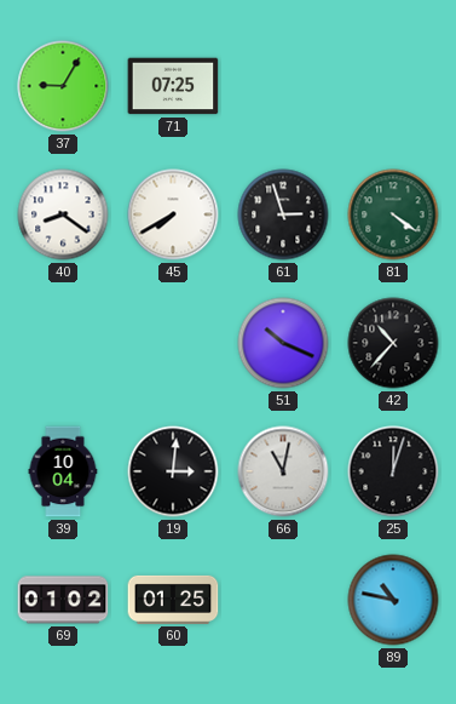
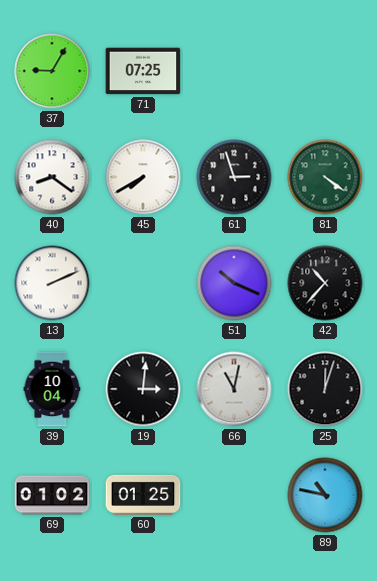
13: none -> 2:11 (52, 283)
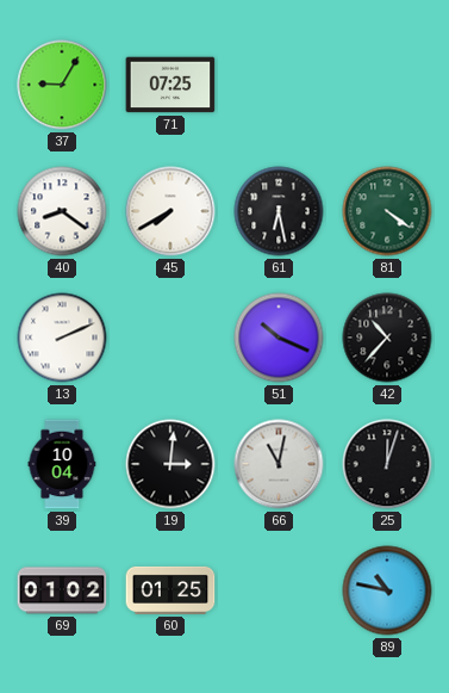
61: 2:57 -> 6:28 (279, 211)
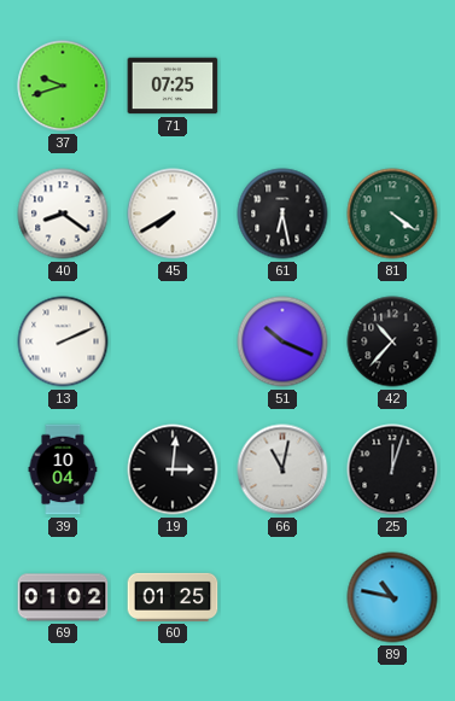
37: 9:05 -> 9:42 (63, 86)
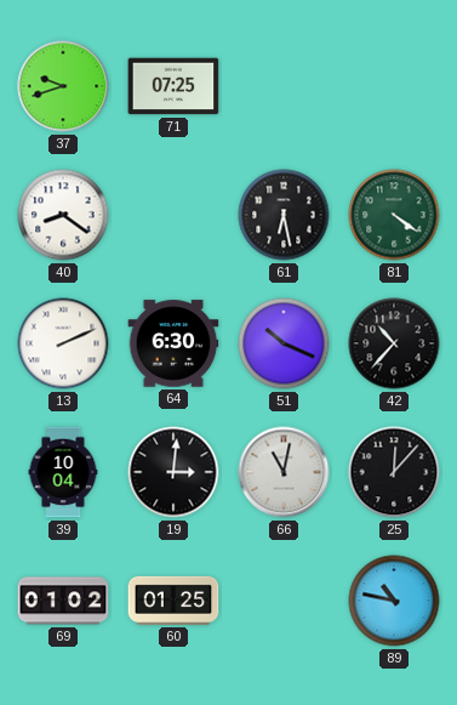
45: 7:40 -> none (173, 214)
64: none -> 6:30 (173, 343)
25: 12:03 -> 12:07 (394, 472)
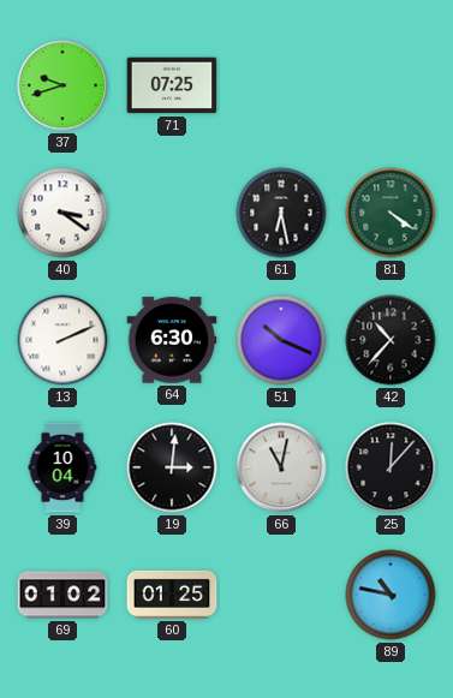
40: 8:21 -> 3:21 (62, 213)
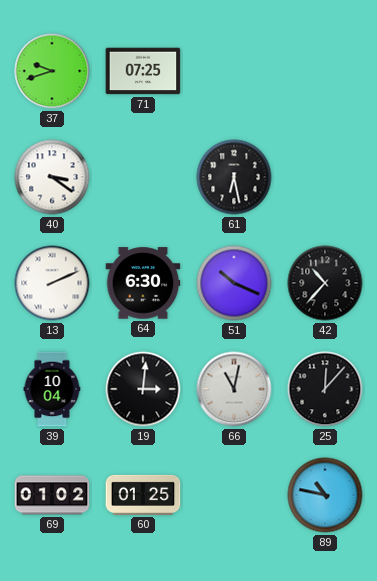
81: 4:21 -> none (391, 213)
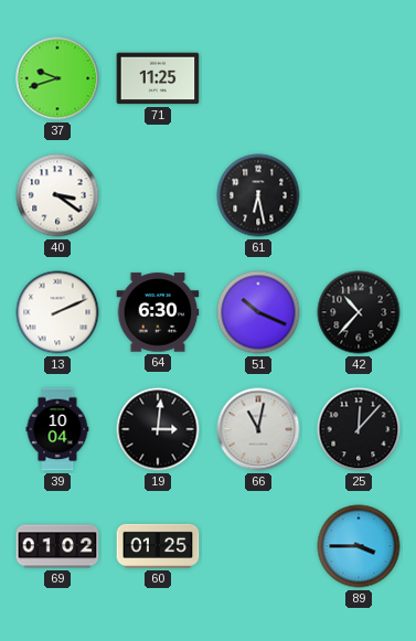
71: 07:25 -> 11:25 (158, 78)
89: 10:47 -> 3:45 (359, 546)
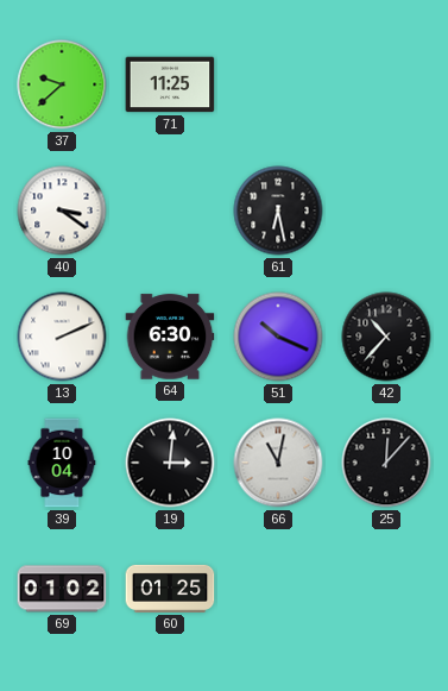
37: 9:42 -> 9:38 (62, 84)
89: 3:45 -> none (359, 546)
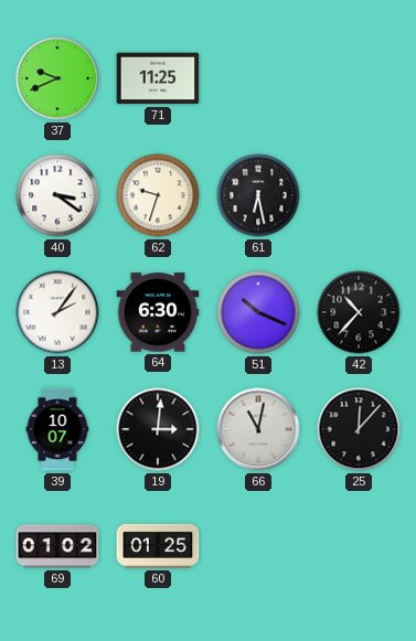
37: 9:38 -> 9:41 (57, 78)
62: none -> 9:33 (158, 195)
13: 2:11 -> 2:06 (57, 312)
39: 10:04 -> 10:07 (57, 429)
